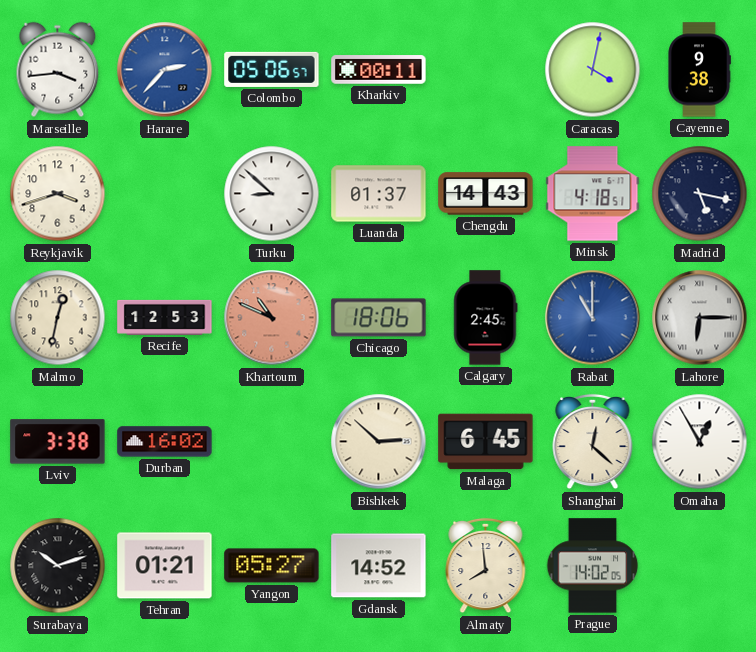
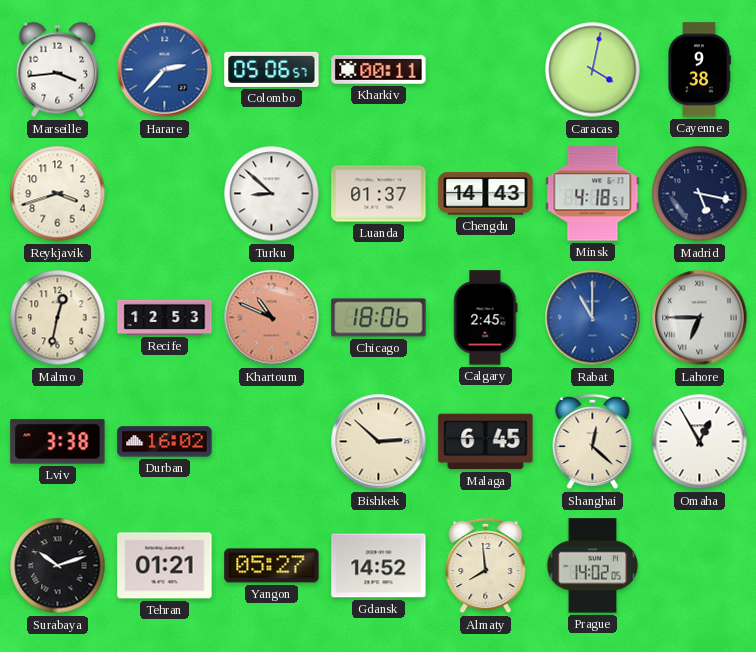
Lahore: 6:15 -> 6:45 (700, 318)
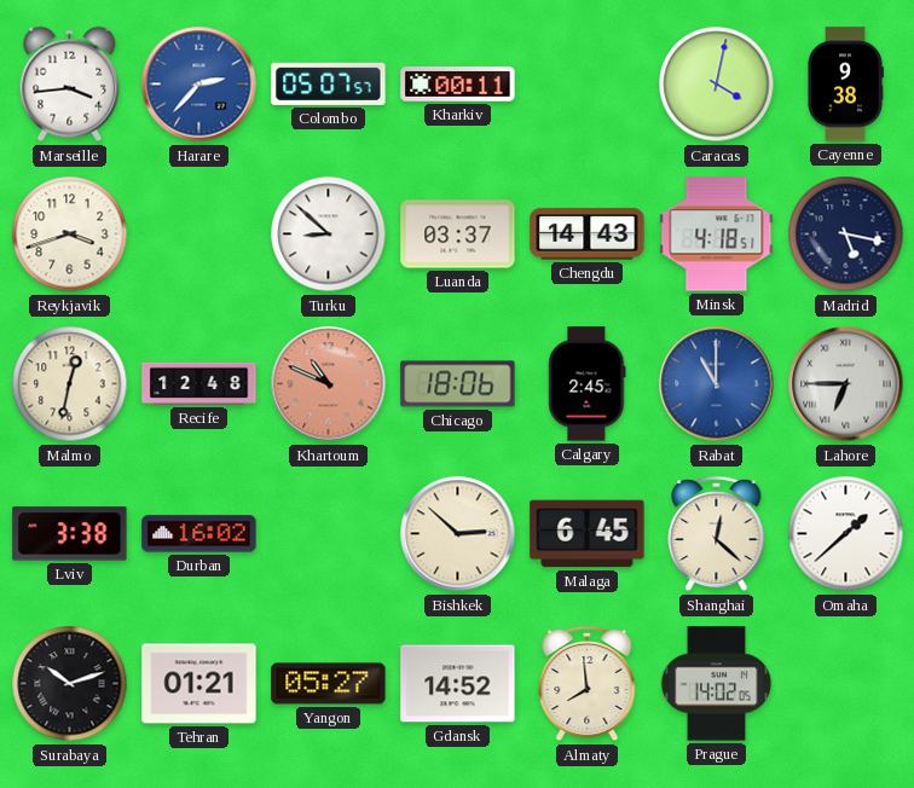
Colombo: 05:06 -> 05:07 (329, 83)
Luanda: 01:37 -> 03:37 (458, 234)
Recife: 12:53 -> 12:48 (199, 383)
Omaha: 12:55 -> 1:38 (846, 534)
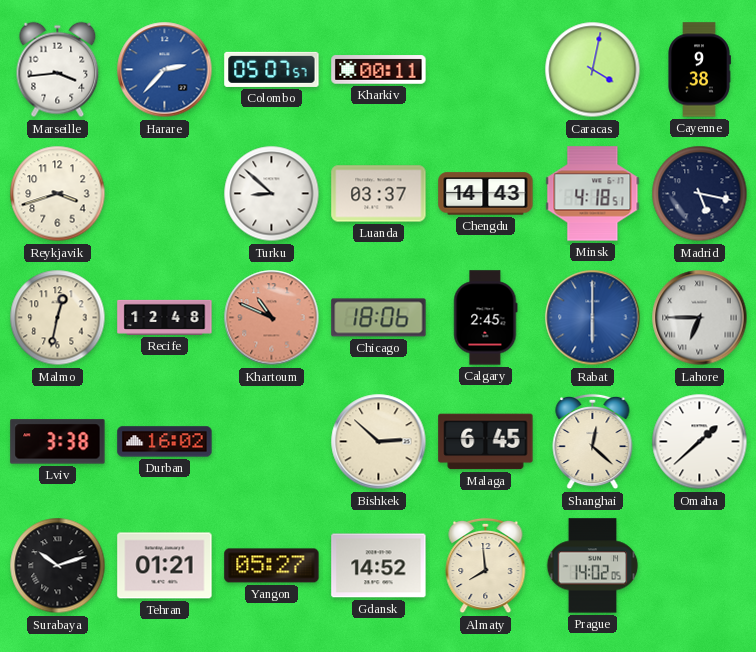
Rabat: 11:00 -> 6:00 (593, 318)
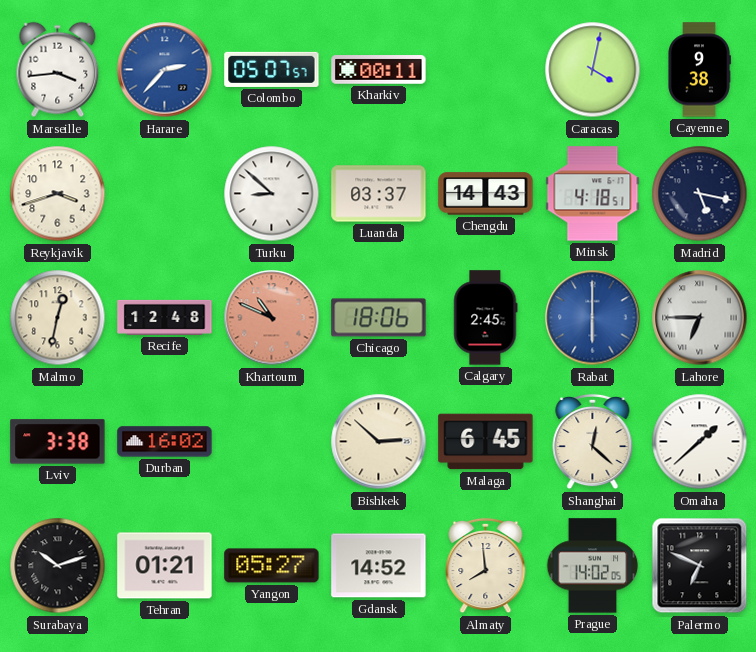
Palermo: none -> 6:49 (700, 566)
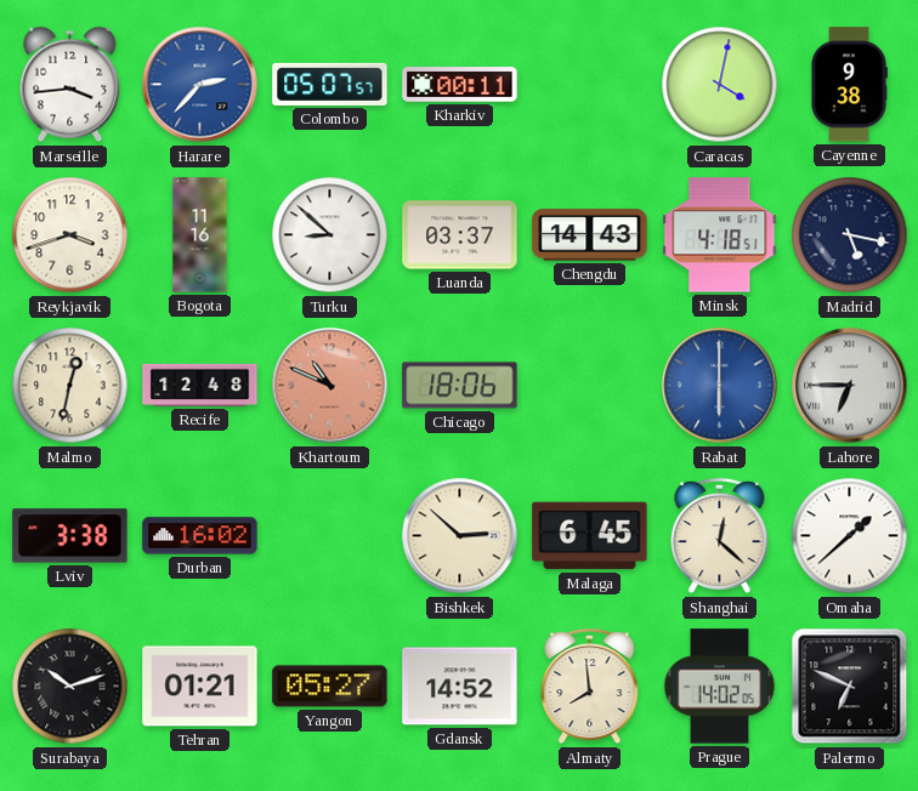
Bogota: none -> 11:16 (200, 235)
Calgary: 2:45 -> none (486, 318)
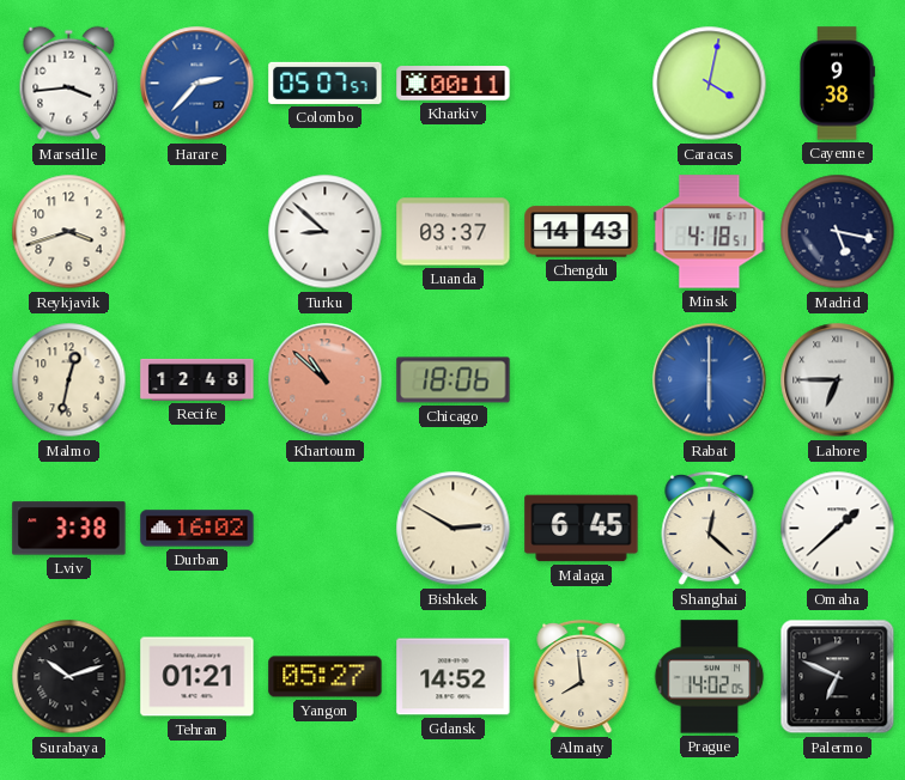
Bogota: 11:16 -> none (200, 235)
Khartoum: 10:49 -> 10:52 (326, 380)
Bishkek: 2:52 -> 2:50 (454, 529)
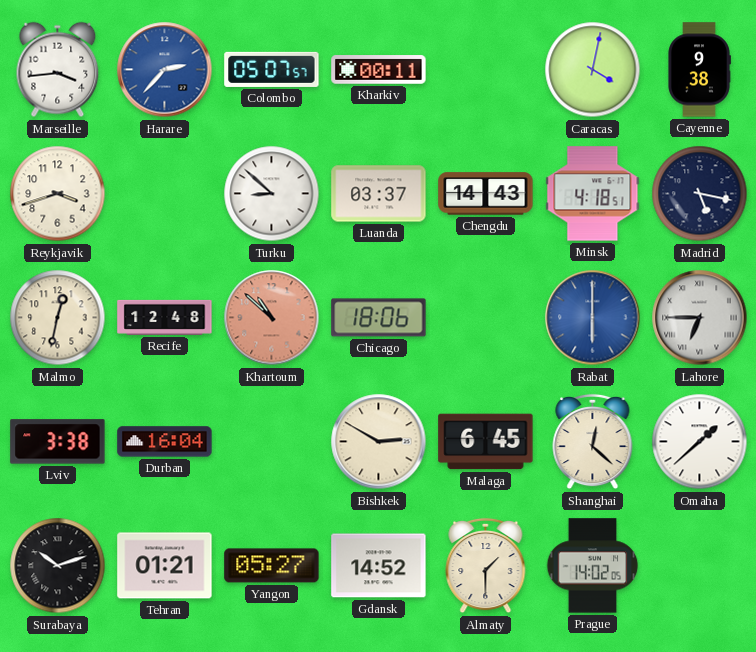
Durban: 16:02 -> 16:04 (165, 442)
Almaty: 7:59 -> 1:30 (486, 566)
Palermo: 6:49 -> none (838, 677)
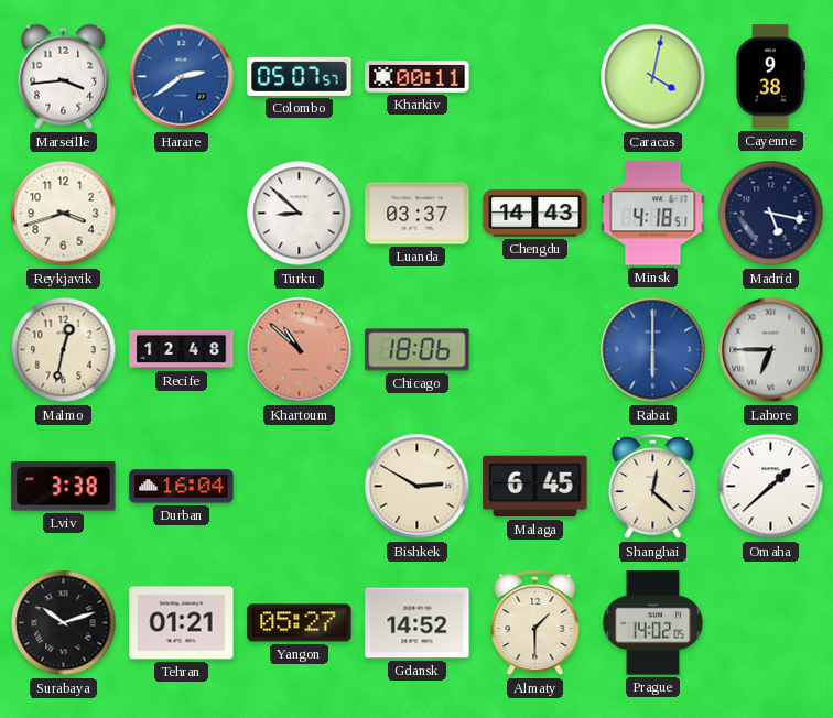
Harare: 2:37 -> 2:39 (182, 77)
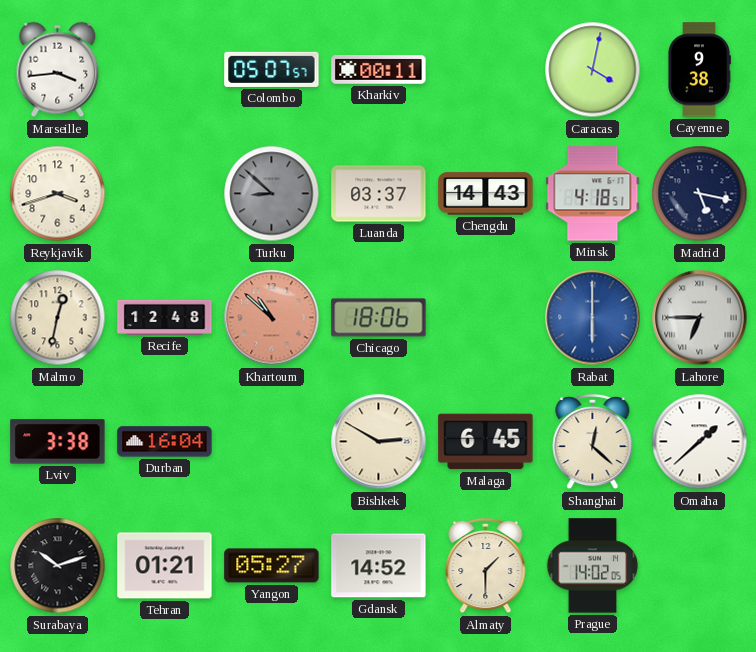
Harare: 2:39 -> none (182, 77)
Turku dial: white -> grey (272, 194)
